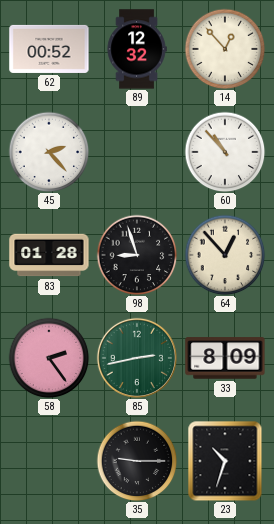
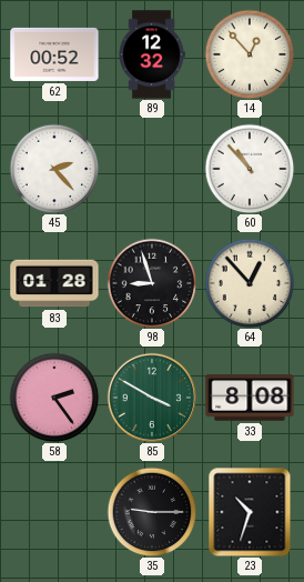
85: 2:43 -> 3:50 (152, 398)
33: 8:09 -> 8:08 (250, 398)
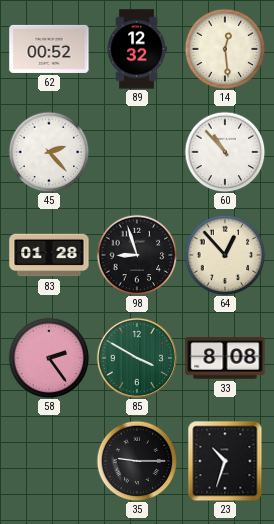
14: 12:53 -> 12:29 (225, 49)
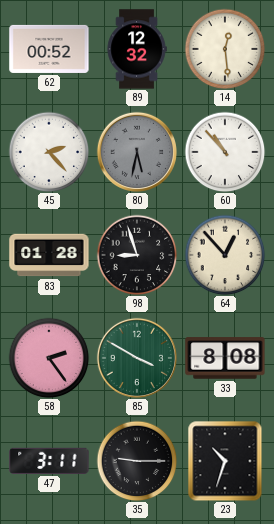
80: none -> 5:32 (137, 152)
47: none -> 3:11 (49, 461)
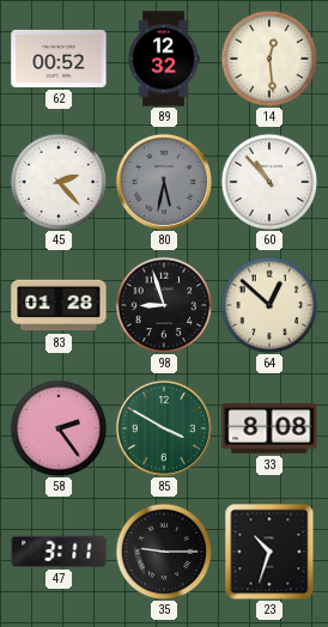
64: 12:53 -> 12:52 (269, 305)
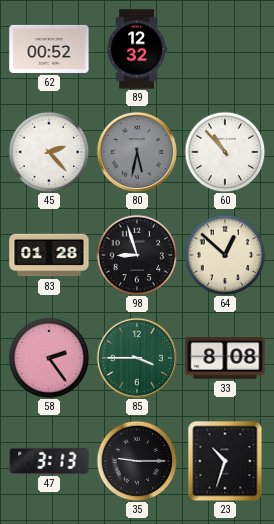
14: 12:29 -> none (269, 59)
85: 3:50 -> 3:45 (137, 358)
47: 3:11 -> 3:13 (49, 461)
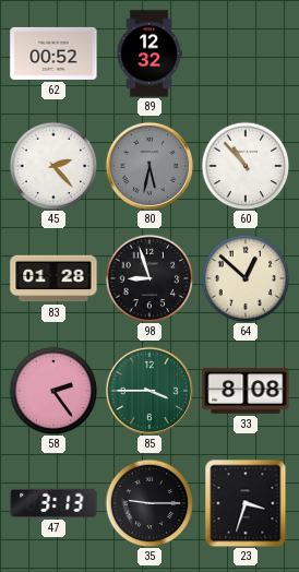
23: 10:33 -> 3:33 (246, 503)
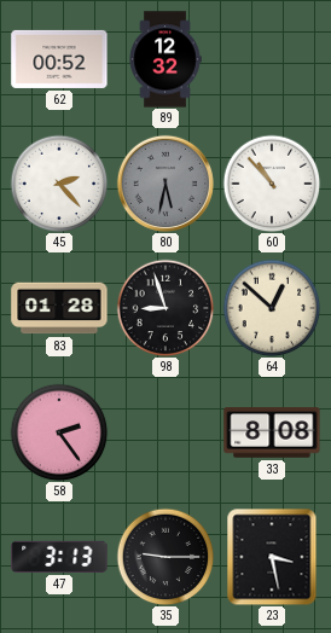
85: 3:45 -> none (149, 391)
23: 3:33 -> 3:28 (272, 557)
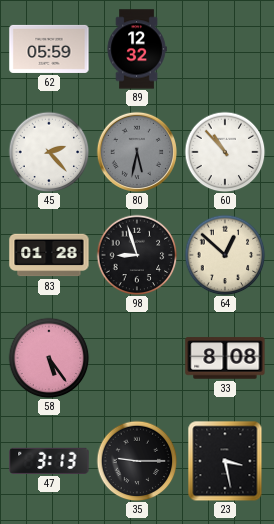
62: 00:52 -> 05:59 (49, 49)
58: 2:24 -> 5:24 (49, 358)
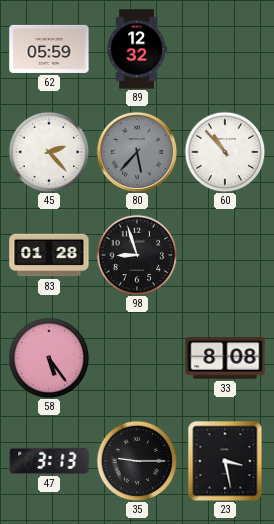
80: 5:32 -> 5:37 (137, 152)
64: 12:52 -> none (225, 255)
